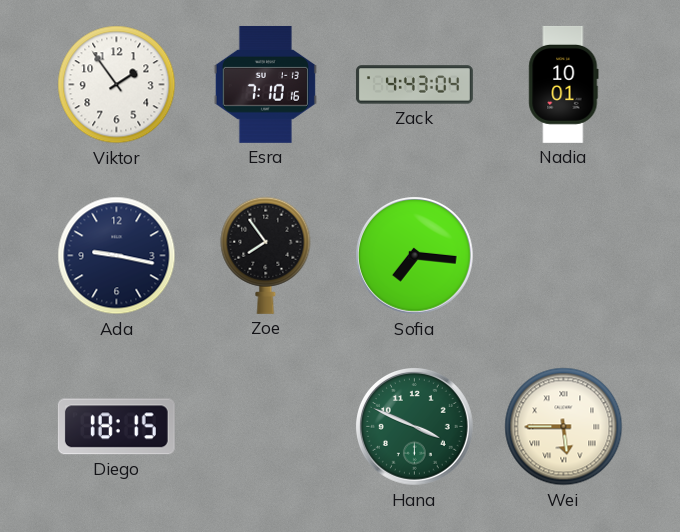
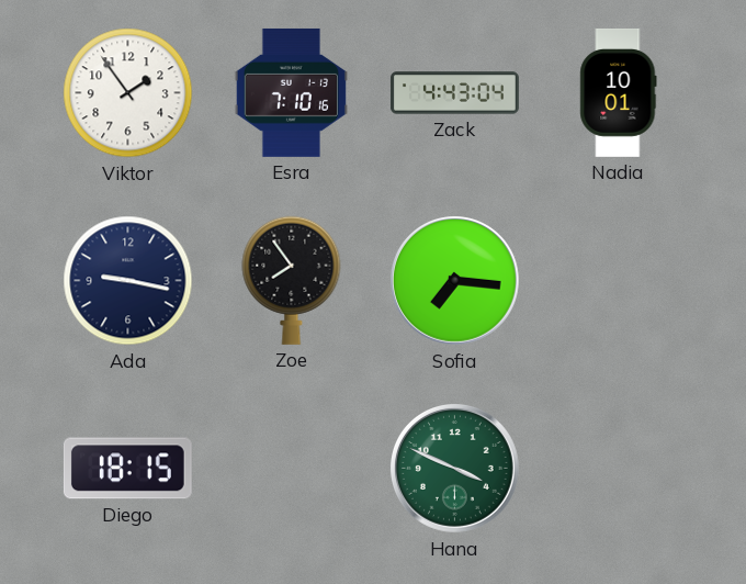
Wei: 5:45 -> none (564, 427)
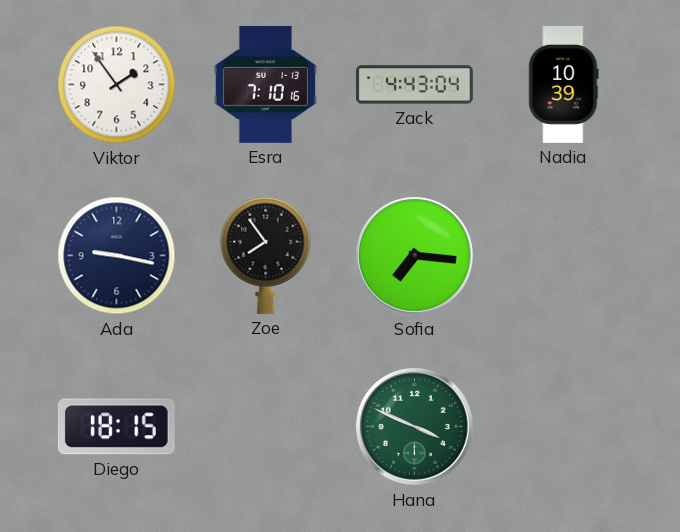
Nadia: 10:01 -> 10:39 (564, 84)
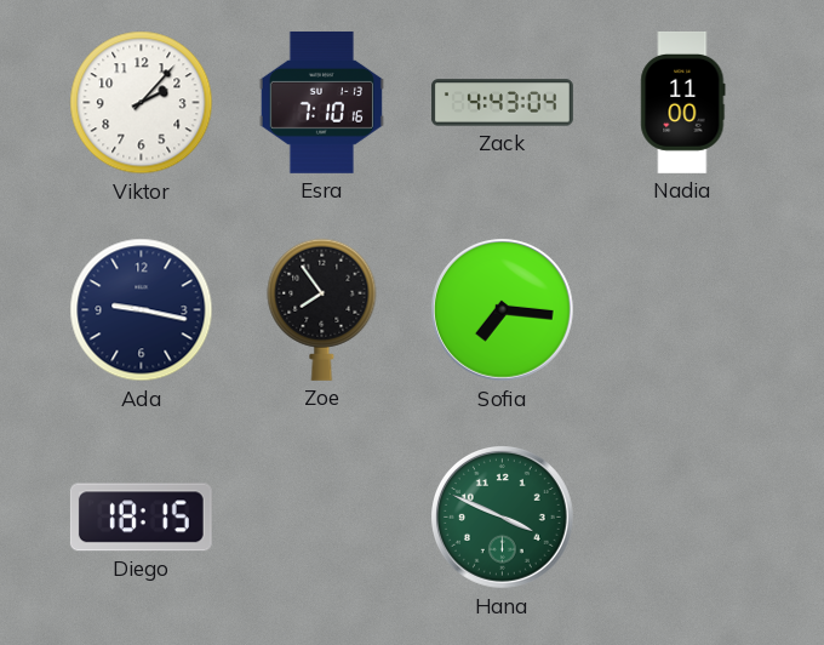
Viktor: 1:54 -> 2:07 (142, 103)
Nadia: 10:39 -> 11:00 (683, 102)
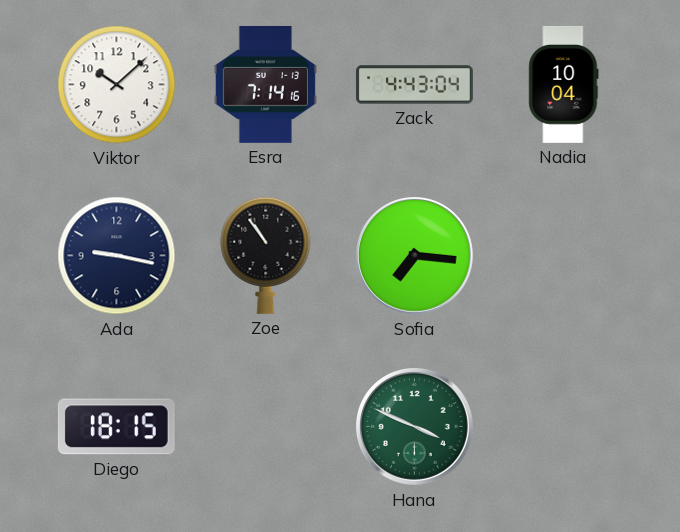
Viktor: 2:07 -> 10:08 (117, 85)
Esra: 7:10 -> 7:14 (265, 84)
Nadia: 11:00 -> 10:04 (564, 84)
Zoe: 7:54 -> 10:54 (266, 255)
